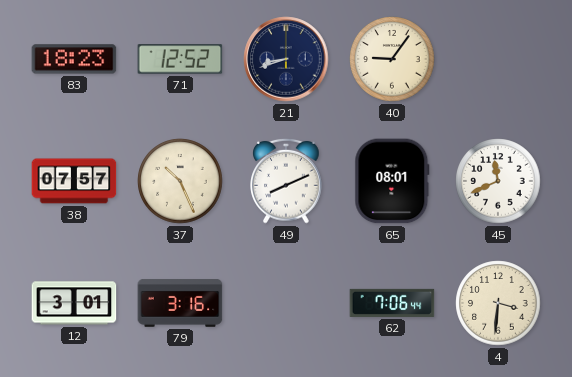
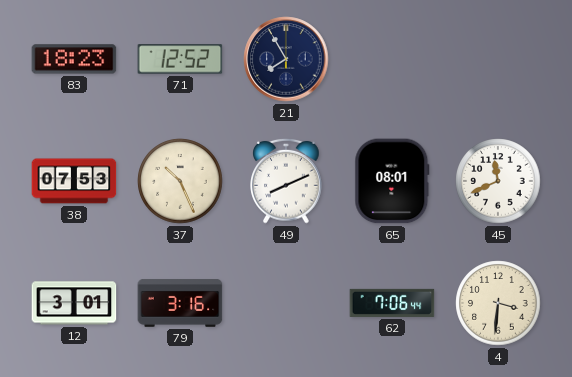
21: 8:42 -> 7:55 (286, 59)
40: 9:06 -> none (392, 59)
38: 07:57 -> 07:53 (74, 181)
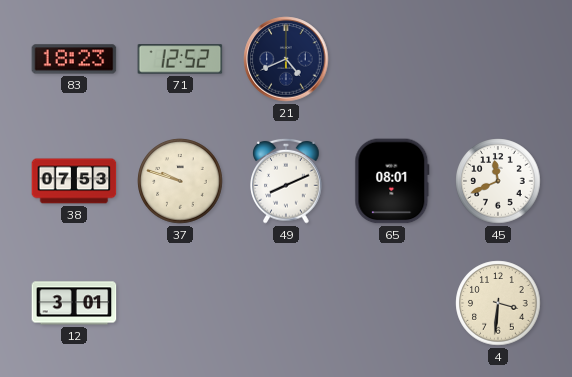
21: 7:55 -> 4:41 (286, 59)
37: 10:26 -> 9:48 (180, 181)
79: 3:16 -> none (180, 304)
62: 7:06 -> none (392, 303)
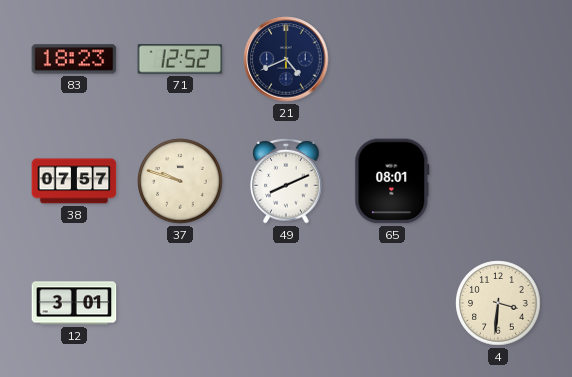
38: 07:53 -> 07:57 (74, 181)
45: 11:41 -> none (498, 181)
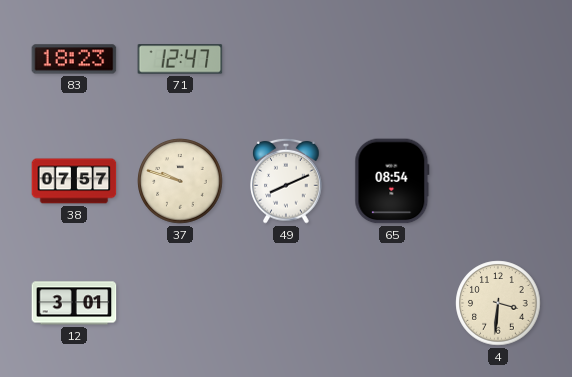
71: 12:52 -> 12:47 (180, 59)
21: 4:41 -> none (286, 59)
65: 08:01 -> 08:54 (392, 181)
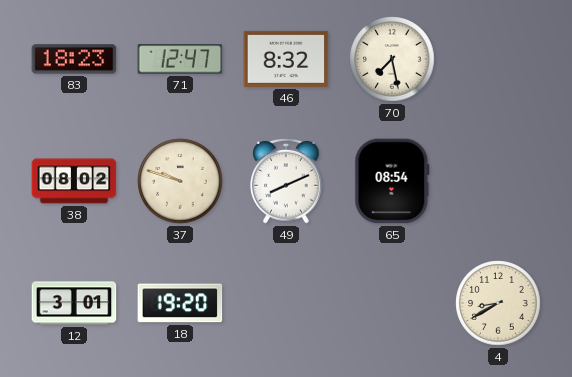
46: none -> 8:32 (286, 59)
70: none -> 7:28 (392, 59)
38: 07:57 -> 08:02 (74, 181)
18: none -> 19:20 (180, 303)
4: 3:31 -> 8:40 (498, 303)
